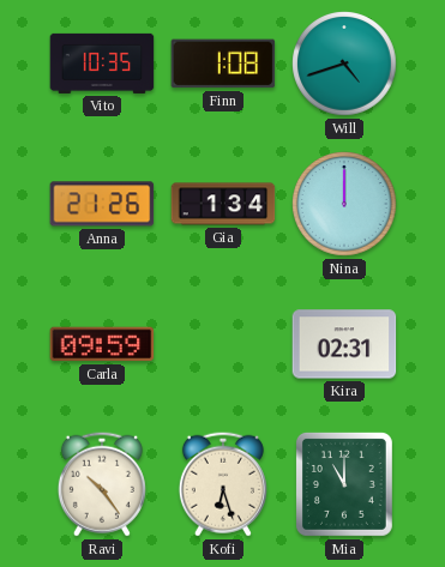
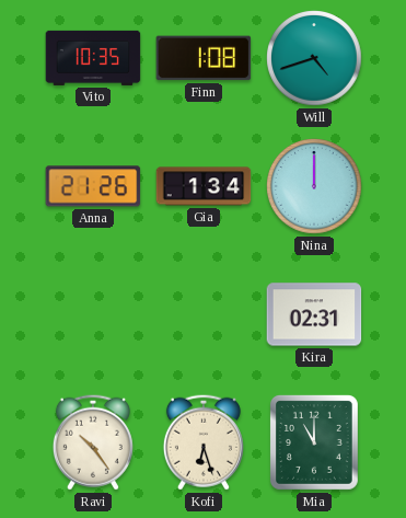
Carla: 09:59 -> none (102, 344)
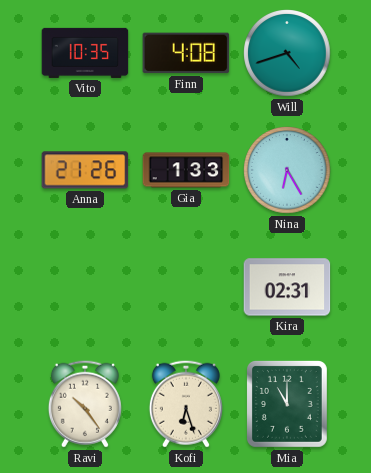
Finn: 1:08 -> 4:08 (186, 53)
Gia: 1:34 -> 1:33 (186, 170)
Nina: 12:00 -> 6:25 (287, 170)
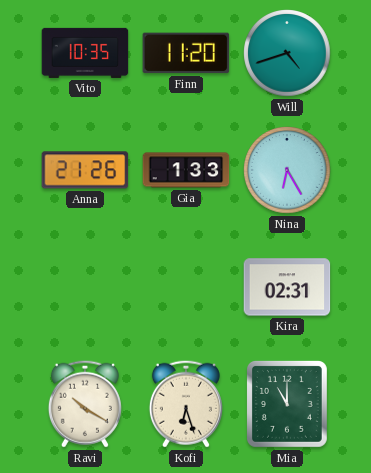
Finn: 4:08 -> 11:20 (186, 53)
Ravi: 10:24 -> 10:20 (85, 404)
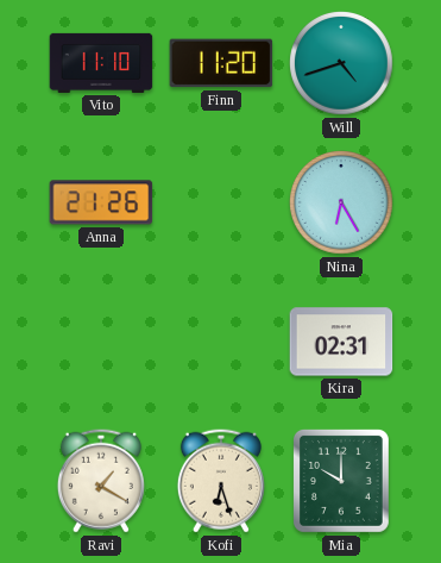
Vito: 10:35 -> 11:10 (101, 63)
Gia: 1:33 -> none (186, 170)
Ravi: 10:20 -> 1:20 (101, 481)
Mia: 11:00 -> 10:00 (341, 481)
